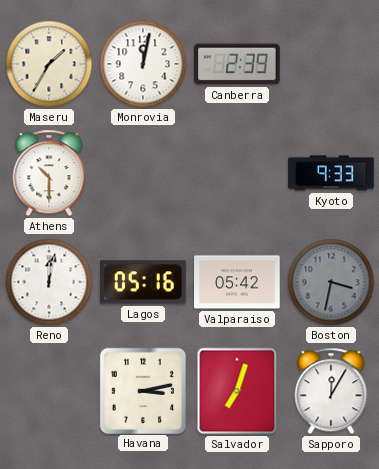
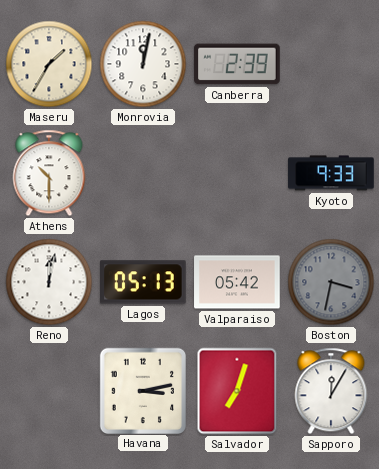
Lagos: 05:16 -> 05:13 (144, 282)
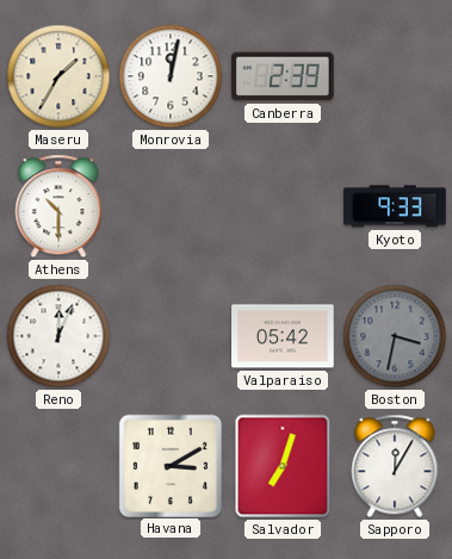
Reno: 12:02 -> 12:04 (58, 336)
Lagos: 05:13 -> none (144, 282)
Havana: 3:13 -> 3:10 (169, 465)
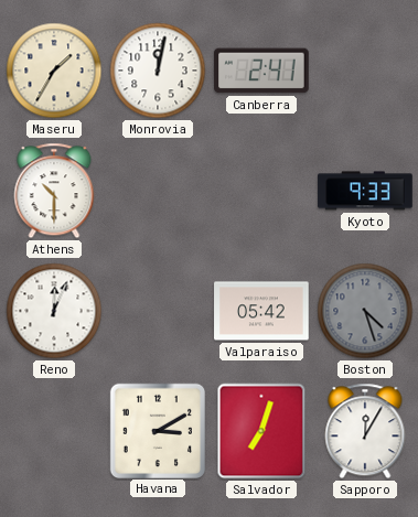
Canberra: 2:39 -> 2:41 (261, 71)
Boston: 3:32 -> 4:27 (365, 311)
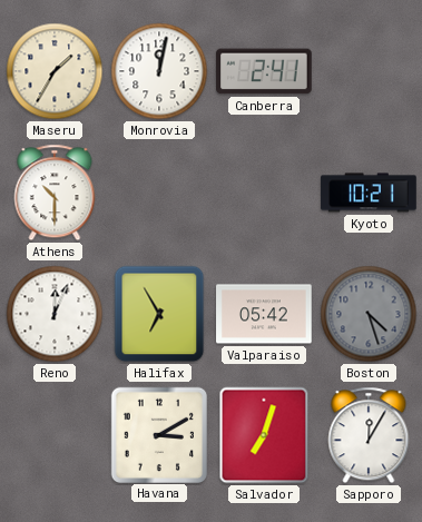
Kyoto: 9:33 -> 10:21 (369, 193)
Halifax: none -> 6:55 (159, 314)
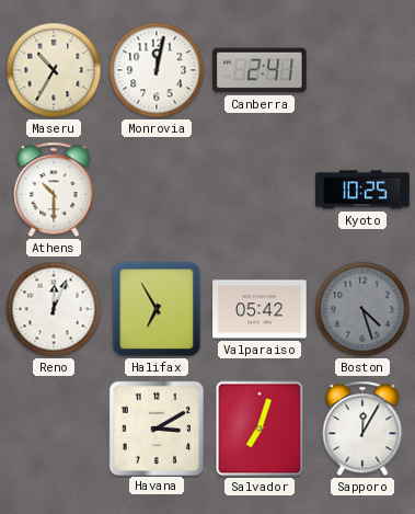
Maseru: 1:35 -> 10:35 (54, 70)
Kyoto: 10:21 -> 10:25 (362, 190)
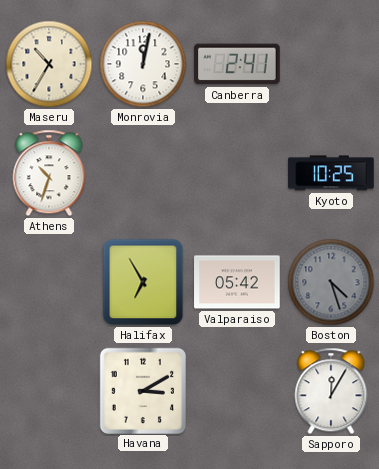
Athens: 10:30 -> 10:33 (49, 173)
Reno: 12:04 -> none (54, 309)
Salvador: 7:03 -> none (260, 429)
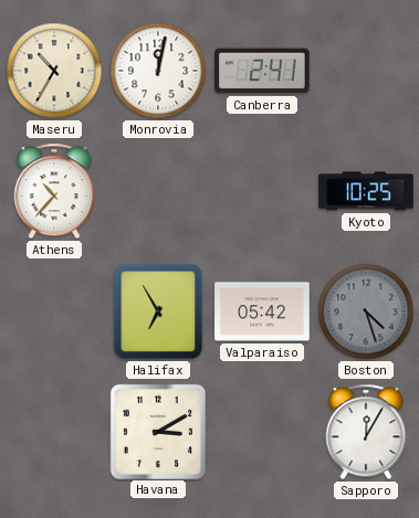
Athens: 10:33 -> 10:37 (54, 191)
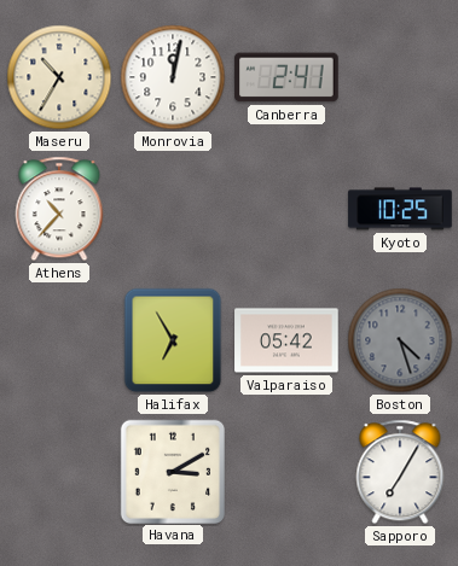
Sapporo: 12:05 -> 7:05 (400, 472)
